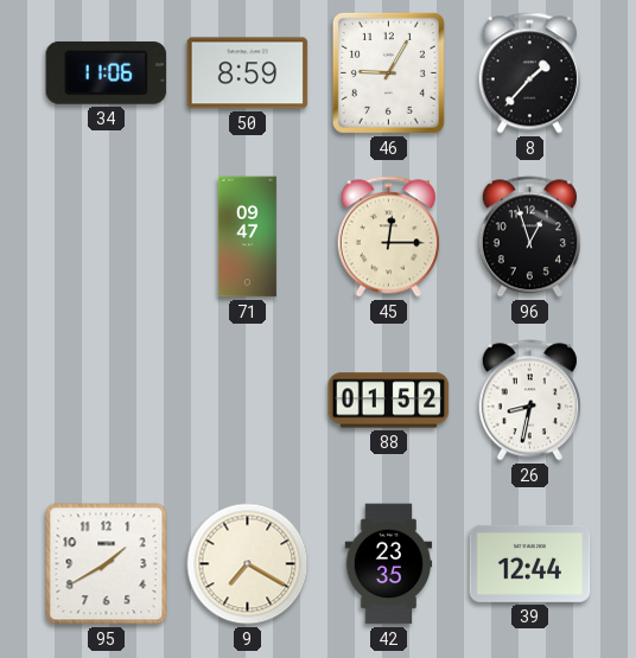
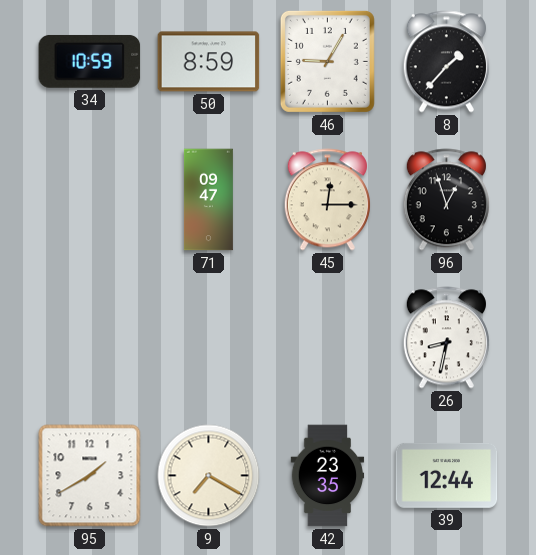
34: 11:06 -> 10:59 (90, 61)
88: 01:52 -> none (389, 401)
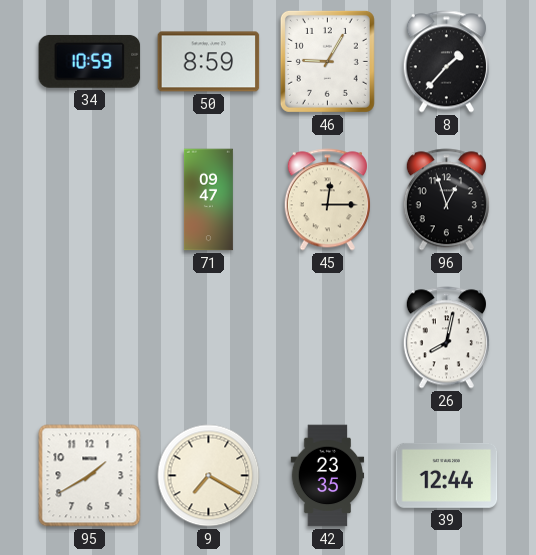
26: 8:32 -> 8:02 (446, 338)
